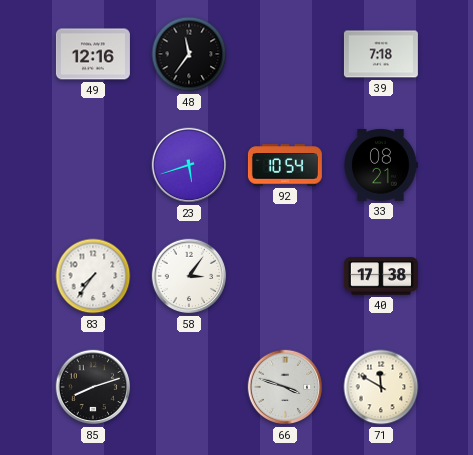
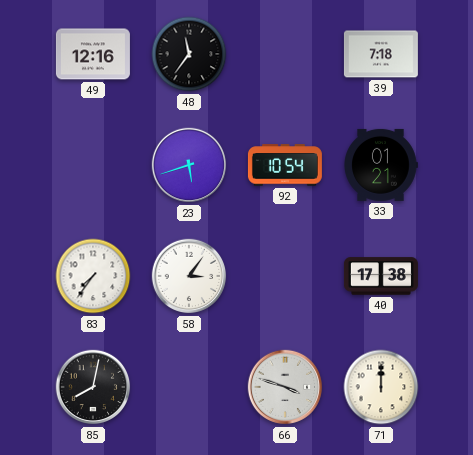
33: 08:21 -> 01:21 (381, 165)
85: 8:12 -> 8:02 (93, 387)
71: 11:50 -> 12:00 (381, 387)
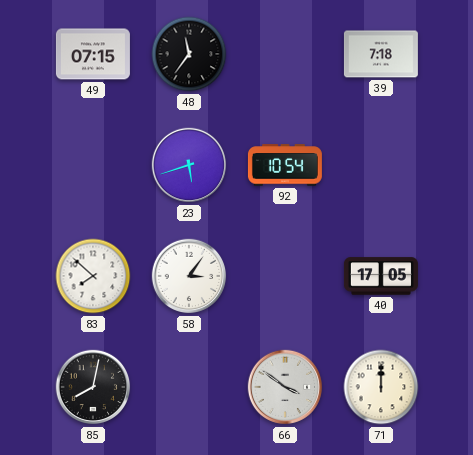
49: 12:16 -> 07:15 (93, 54)
33: 01:21 -> none (381, 165)
83: 7:36 -> 7:52 (93, 276)
40: 17:38 -> 17:05 (381, 276)
66: 3:48 -> 3:51 (285, 387)
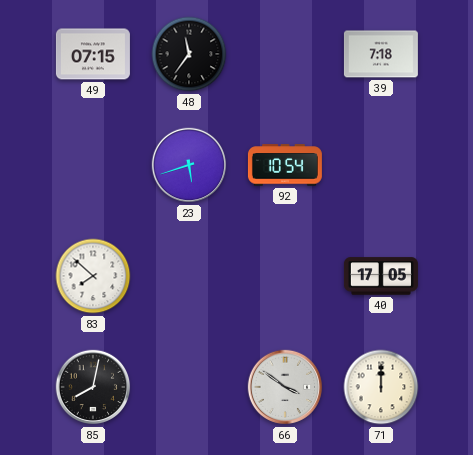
58: 3:06 -> none (189, 276)
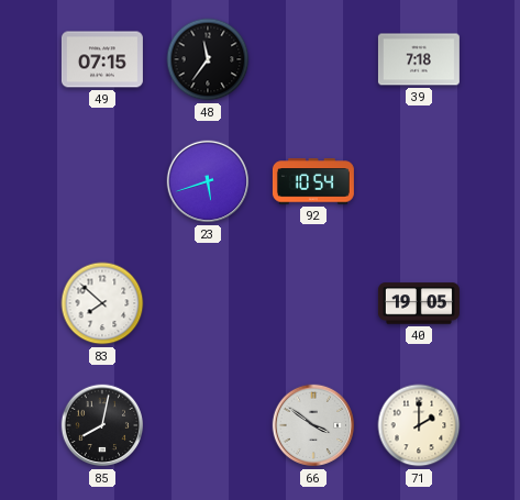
40: 17:05 -> 19:05 (419, 303)
71: 12:00 -> 2:00 (419, 425)
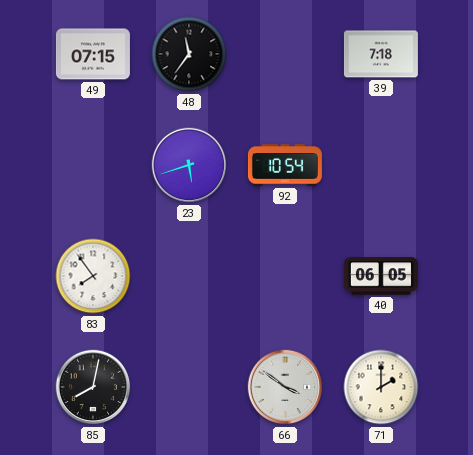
83: 7:52 -> 7:54 (93, 276)
40: 19:05 -> 06:05 (381, 276)
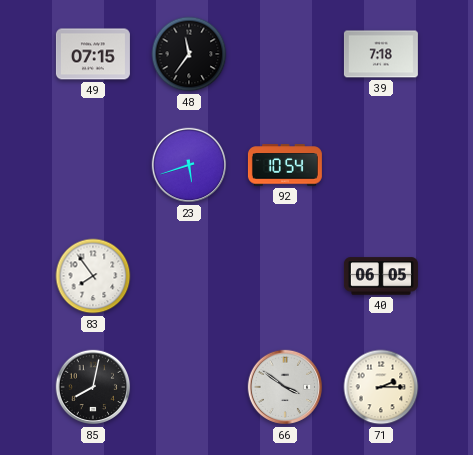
71: 2:00 -> 2:15 (381, 387)
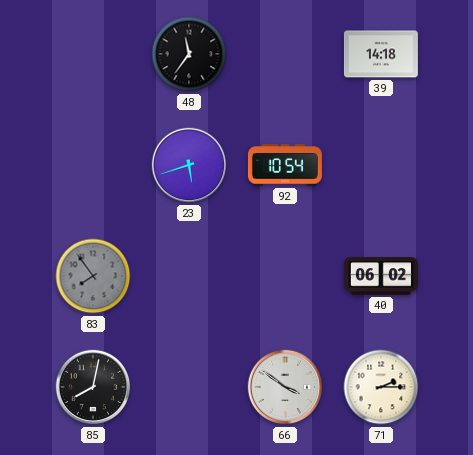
49: 07:15 -> none (93, 54)
39: 7:18 -> 14:18 (381, 54)
83 dial: white -> grey (93, 276)
40: 06:05 -> 06:02 (381, 276)
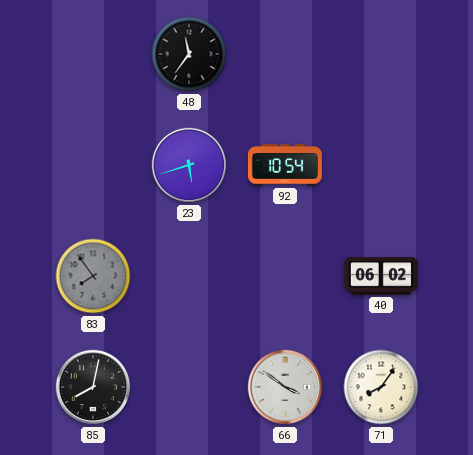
39: 14:18 -> none (381, 54)
71: 2:15 -> 8:06 (381, 387)
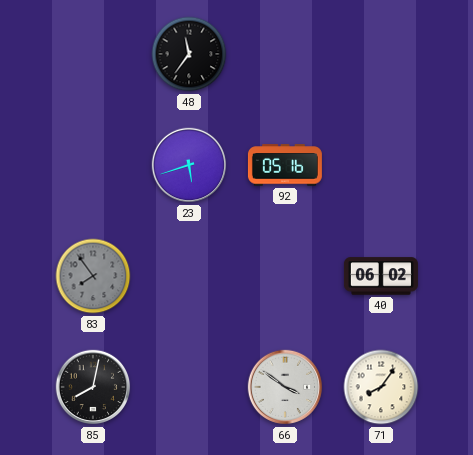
92: 10:54 -> 05:16 (285, 165)
